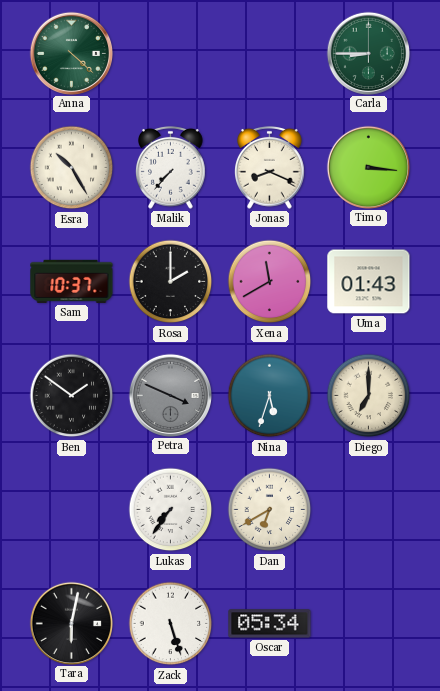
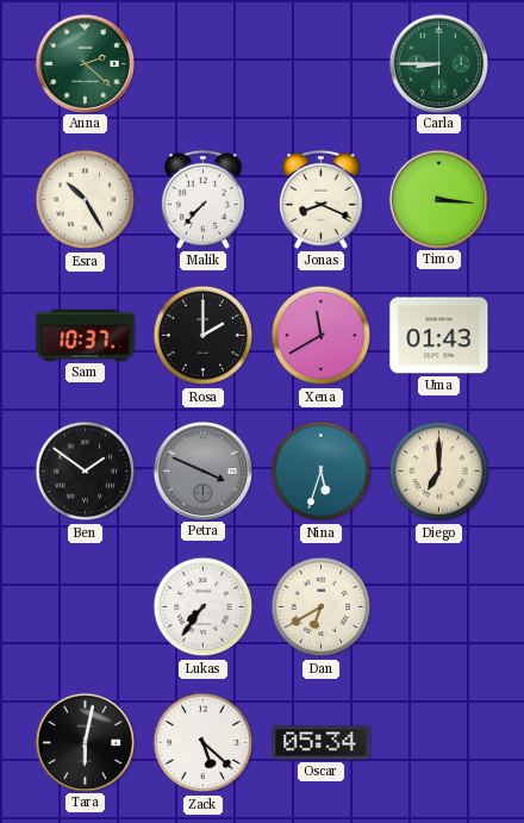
Anna: 4:22 -> 2:22 (85, 63)
Zack: 5:27 -> 5:22 (204, 743)
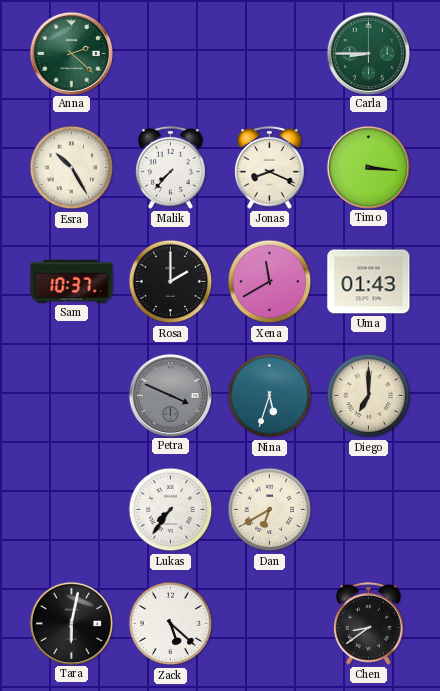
Ben: 1:51 -> none (86, 472)
Oscar: 05:34 -> none (322, 743)
Chen: none -> 8:39 (369, 623)
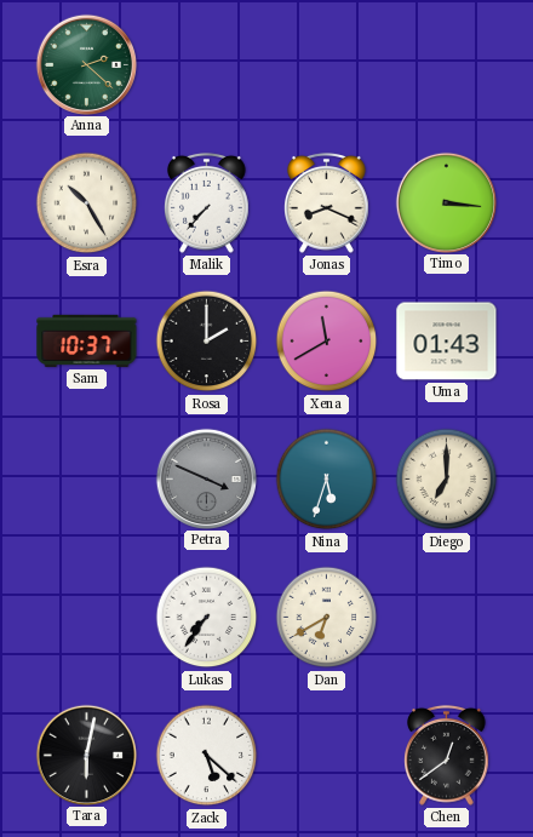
Carla: 8:45 -> none (368, 53)
Chen: 8:39 -> 12:39 (447, 755)
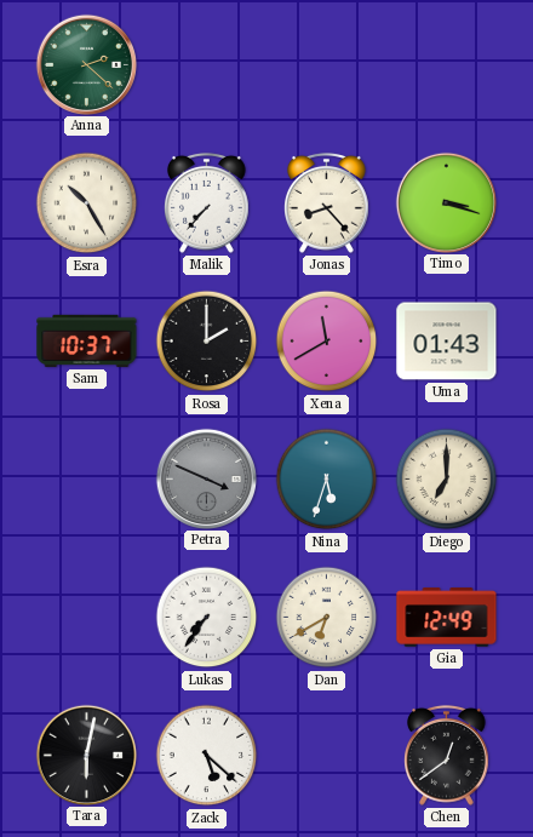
Jonas: 8:19 -> 8:23 (327, 202)
Timo: 3:16 -> 3:18 (446, 202)
Gia: none -> 12:49 (447, 618)
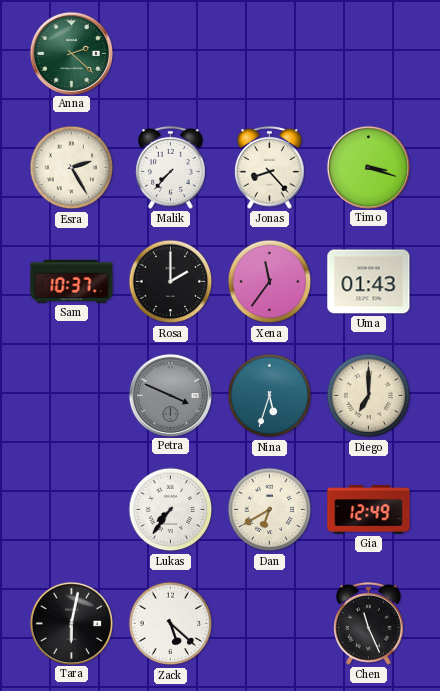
Esra: 10:25 -> 2:25 (72, 168)
Xena: 11:40 -> 11:36 (270, 282)
Chen: 12:39 -> 11:26 (369, 623)
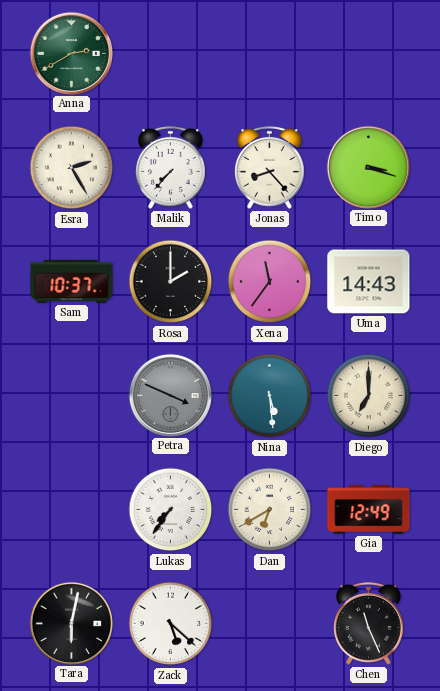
Anna: 2:22 -> 2:40 (71, 53)
Uma: 01:43 -> 14:43 (369, 282)
Nina: 5:33 -> 5:29 (270, 396)
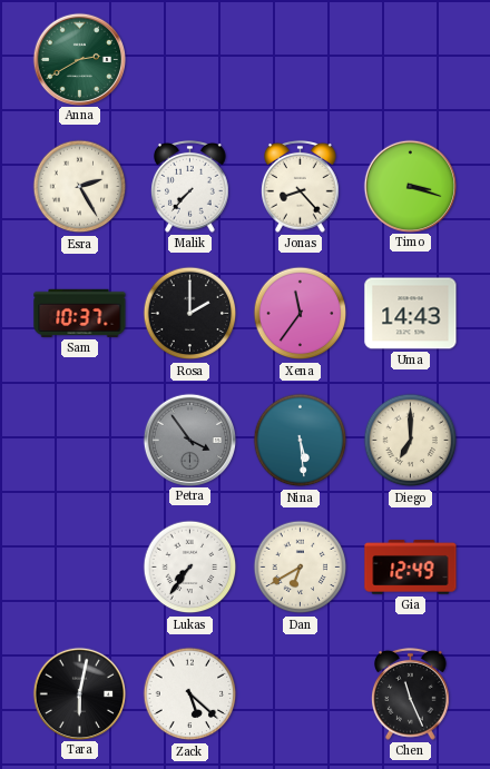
Petra: 3:49 -> 3:54 (189, 440)
